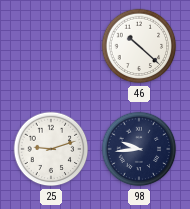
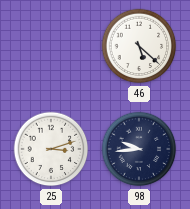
46: 10:22 -> 5:22 (139, 46)
25: 9:12 -> 3:12 (51, 149)
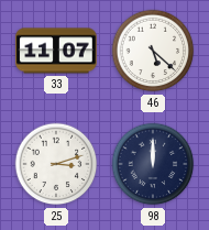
33: none -> 11:07 (56, 51)
98: 9:44 -> 12:00 (153, 164)
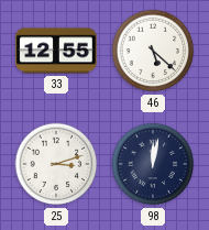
33: 11:07 -> 12:55 (56, 51)
98: 12:00 -> 12:02 (153, 164)
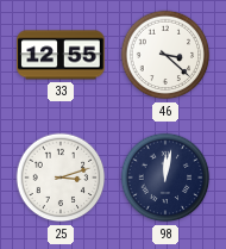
46: 5:22 -> 3:22 (165, 55)
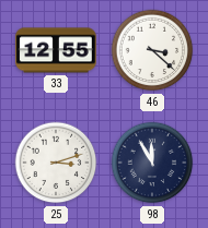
98: 12:02 -> 11:55 (152, 163)
